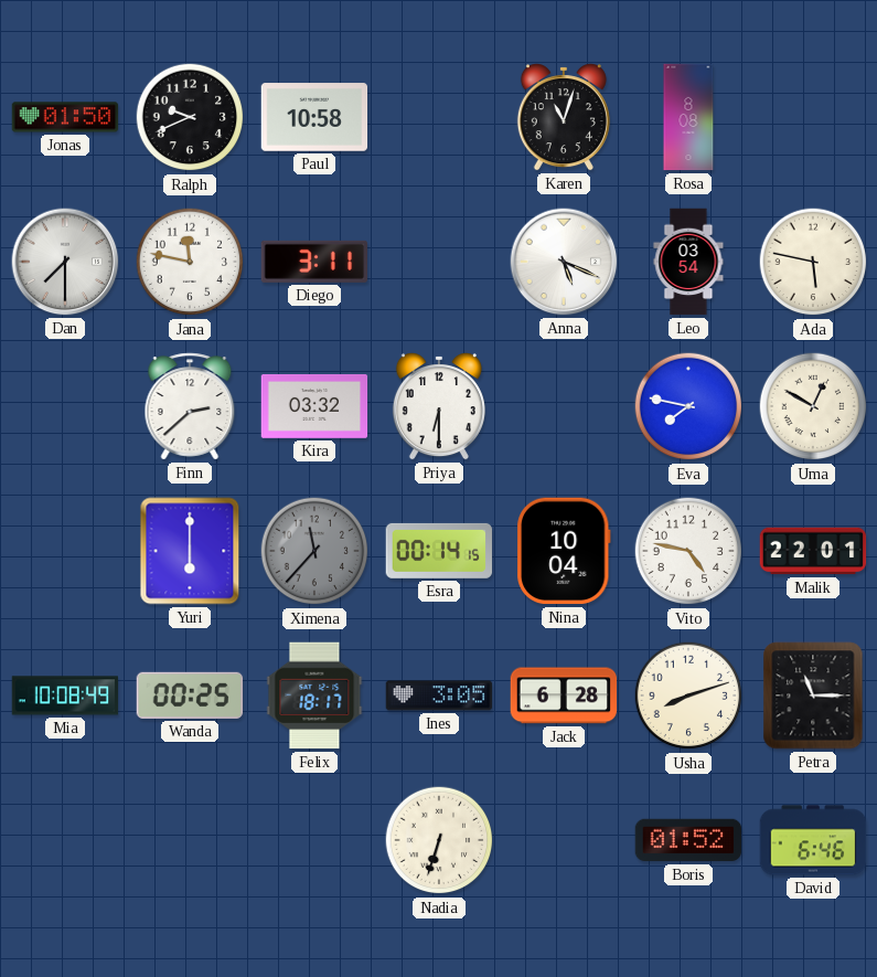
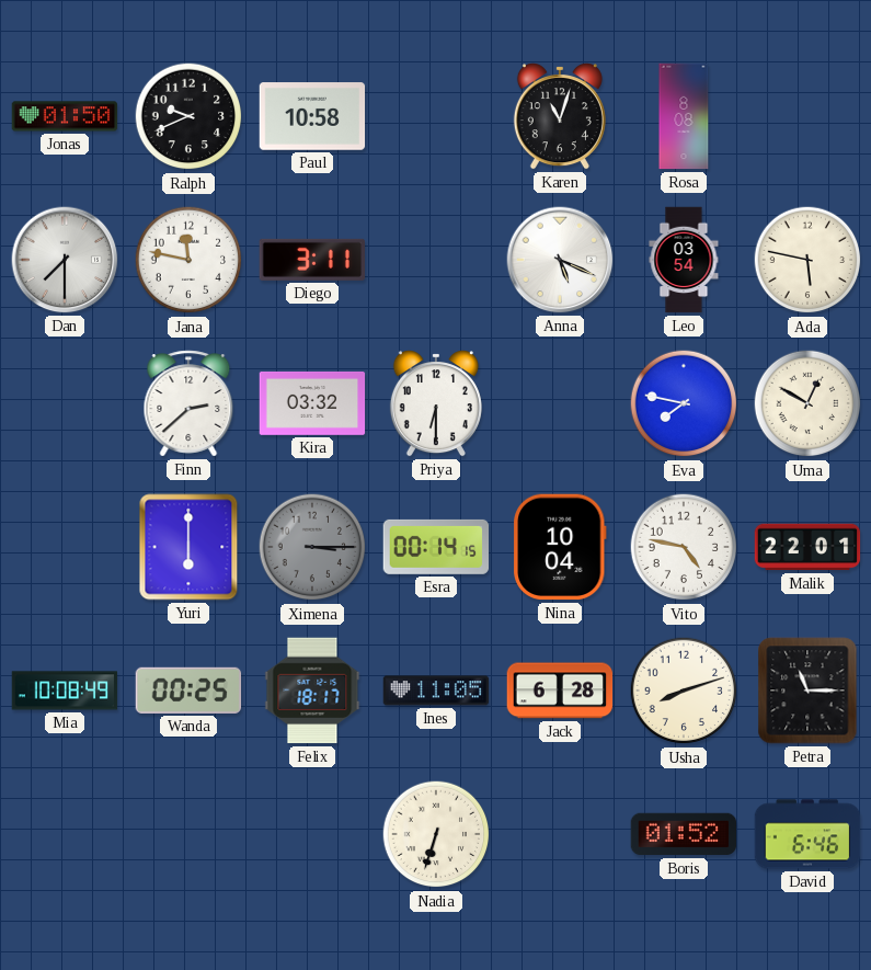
Ximena: 11:37 -> 3:15 (312, 547)
Ines: 3:05 -> 11:05 (436, 691)
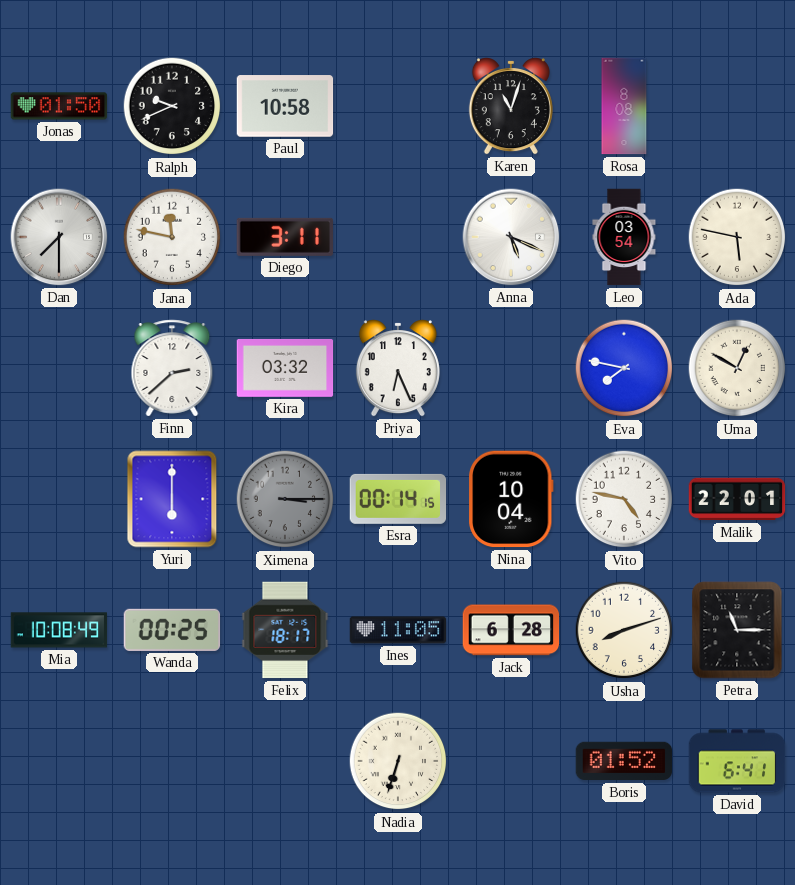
Priya: 6:30 -> 6:26 (398, 368)
David: 6:46 -> 6:41 (737, 761)
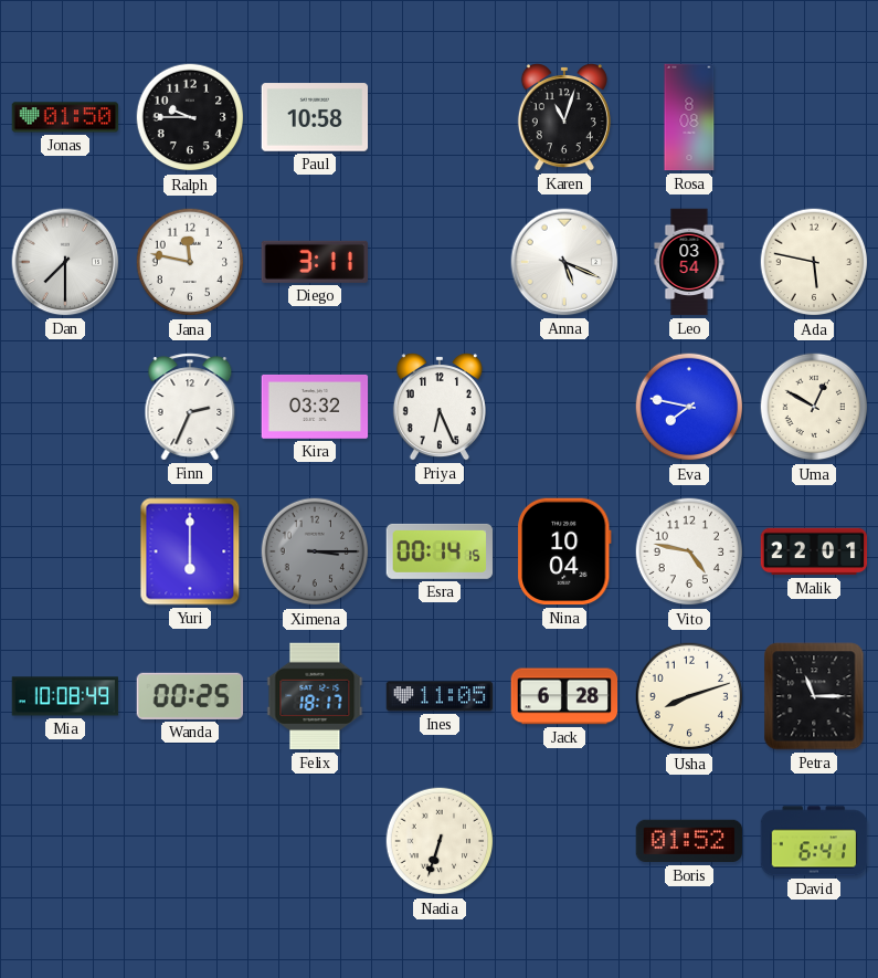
Ralph: 9:41 -> 9:45 (190, 117)
Finn: 2:38 -> 2:34 (190, 407)
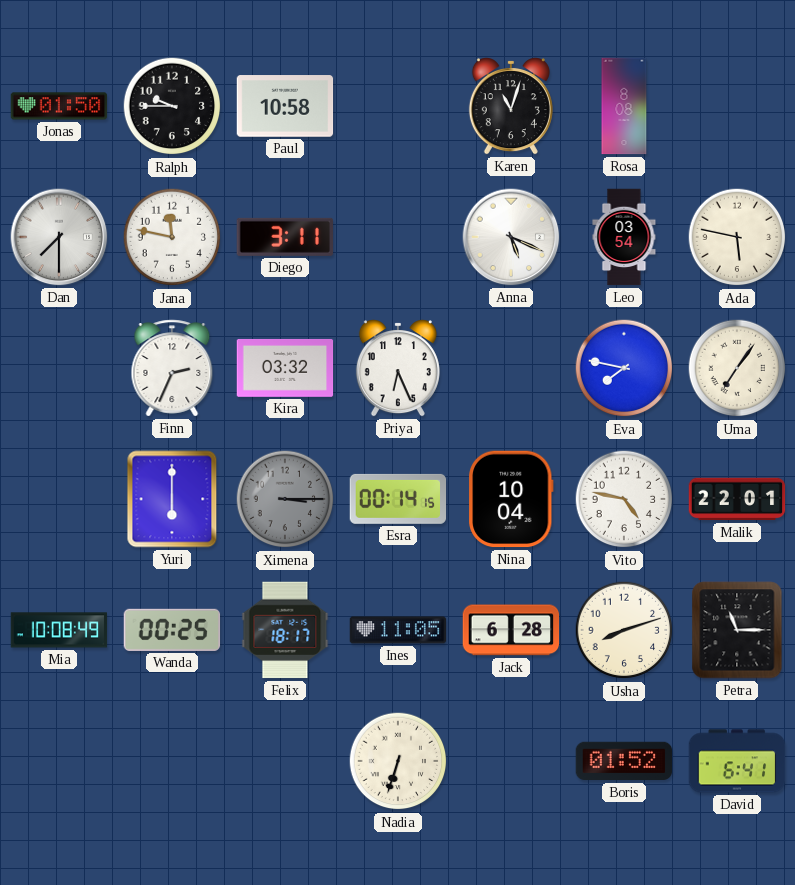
Uma: 12:50 -> 7:06 (737, 368)
